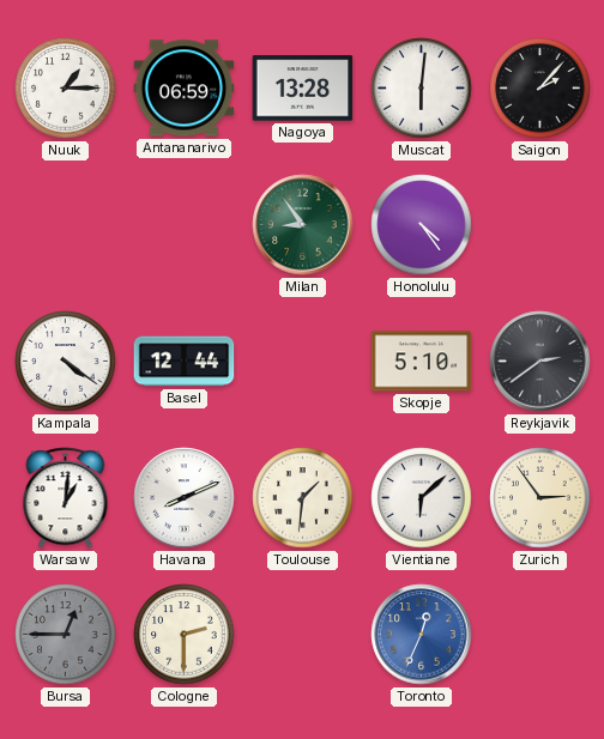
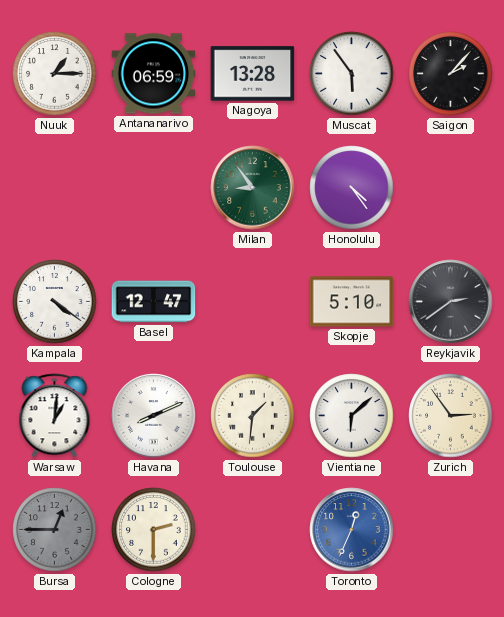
Muscat: 6:01 -> 5:54 (352, 74)
Basel: 12:44 -> 12:47 (154, 302)
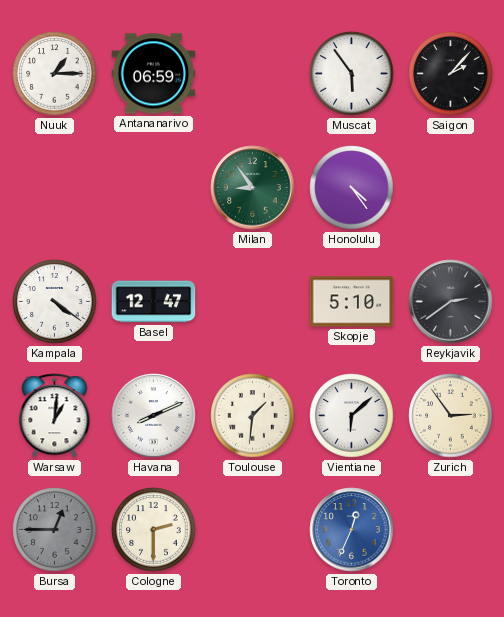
Nagoya: 13:28 -> none (253, 74)
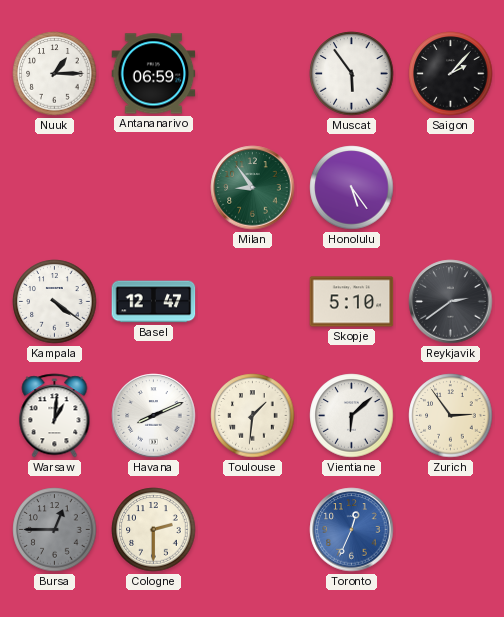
Honolulu: 4:24 -> 5:24 (352, 188)
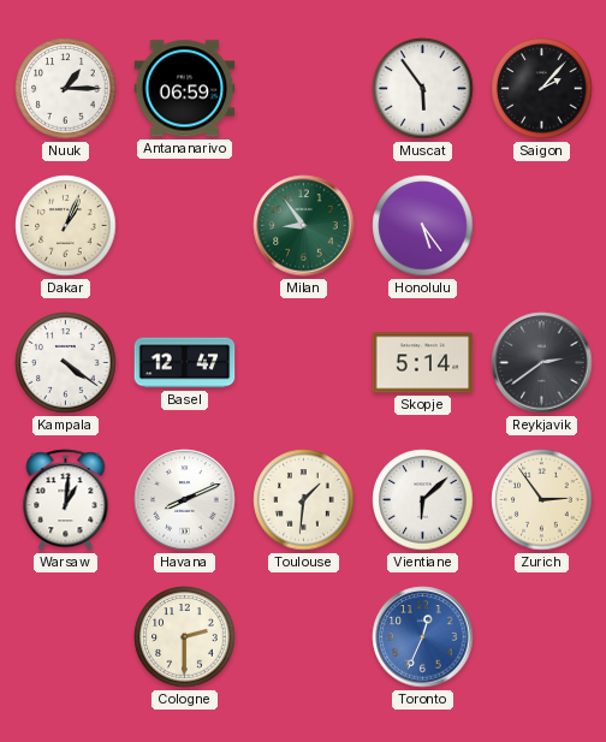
Dakar: none -> 1:04 (66, 226)
Skopje: 5:10 -> 5:14 (423, 363)
Bursa: 12:45 -> none (55, 530)
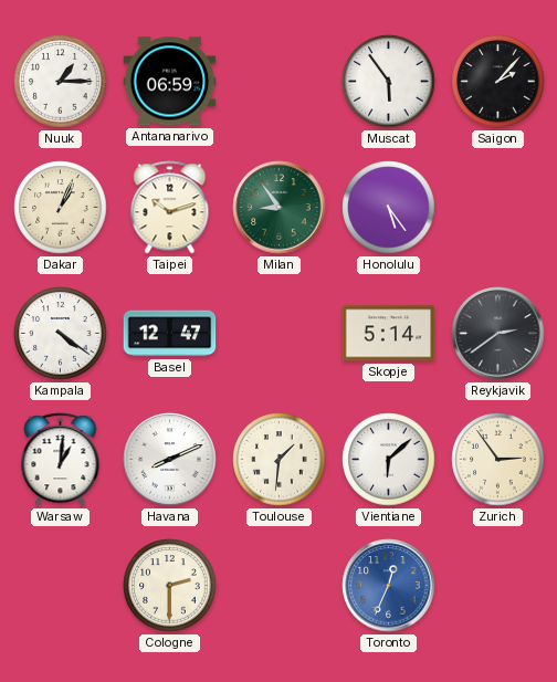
Taipei: none -> 10:12 (170, 208)
